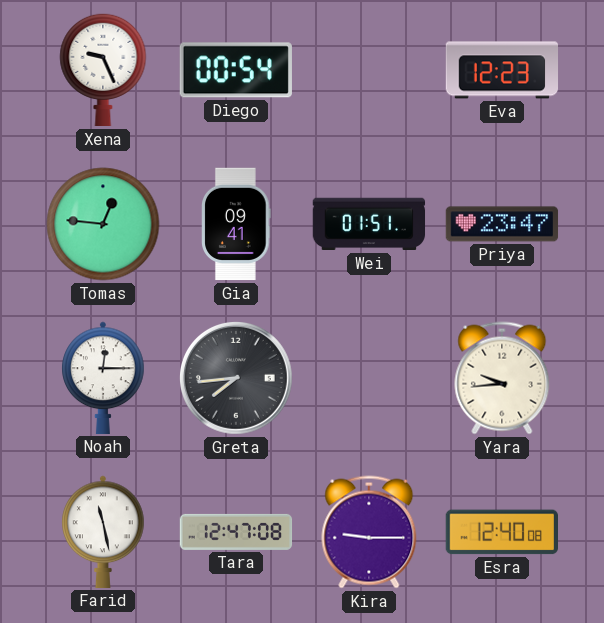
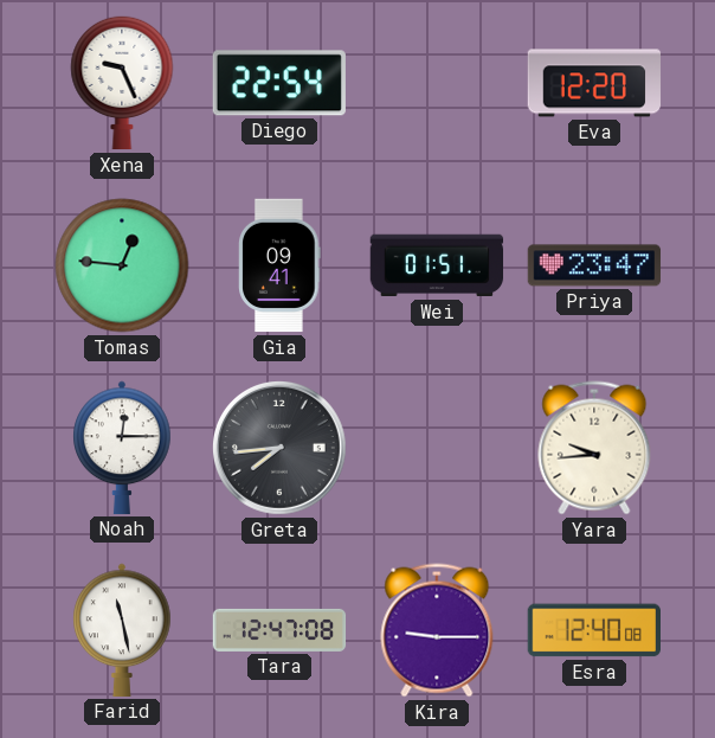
Diego: 00:54 -> 22:54 (279, 83)
Eva: 12:23 -> 12:20 (594, 83)
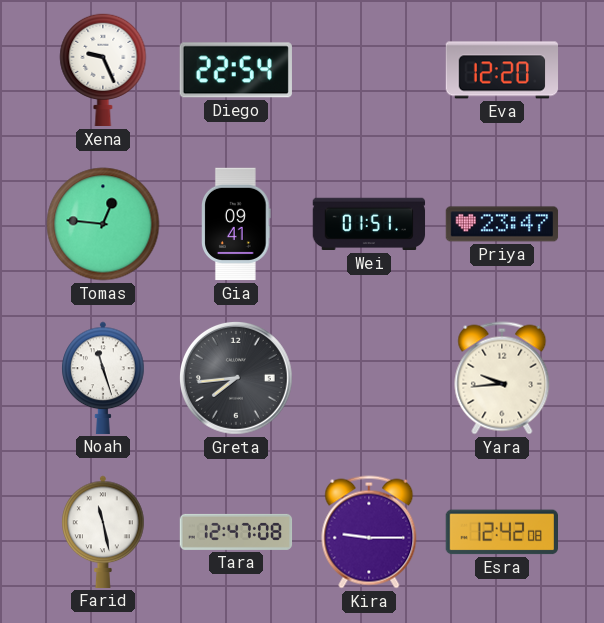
Noah: 12:15 -> 11:27 (103, 378)
Esra: 12:40 -> 12:42 (501, 532)
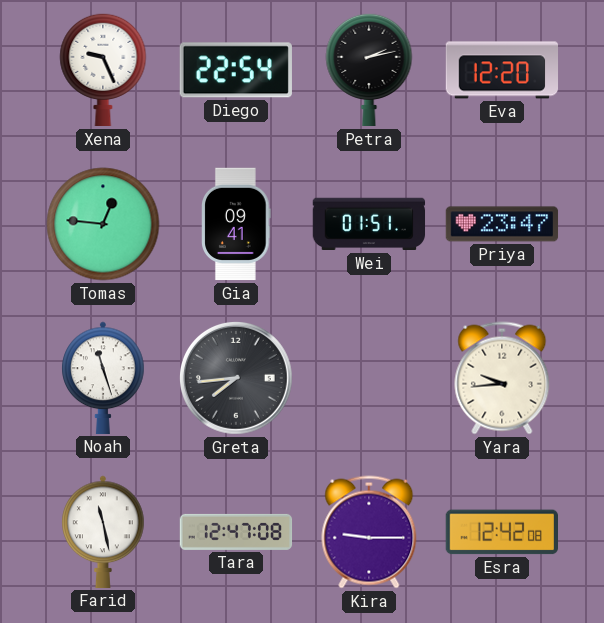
Petra: none -> 2:13 (369, 70)
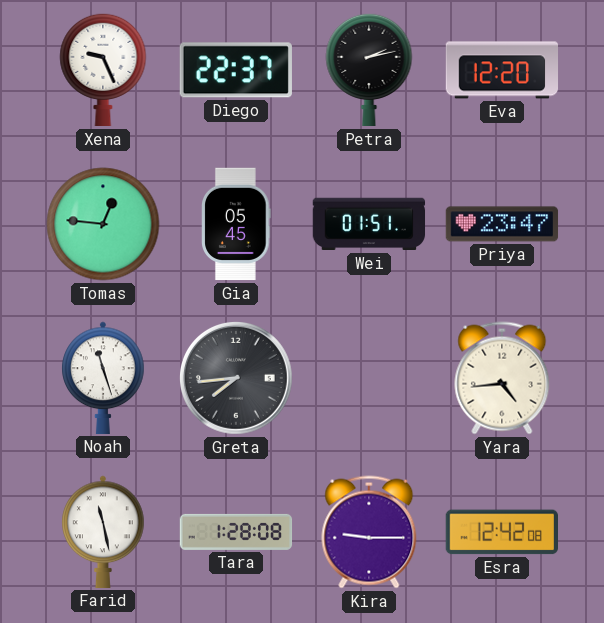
Diego: 22:54 -> 22:37 (236, 70)
Gia: 09:41 -> 05:45 (236, 224)
Yara: 9:44 -> 4:44 (502, 378)
Tara: 12:47 -> 1:28 (236, 532)
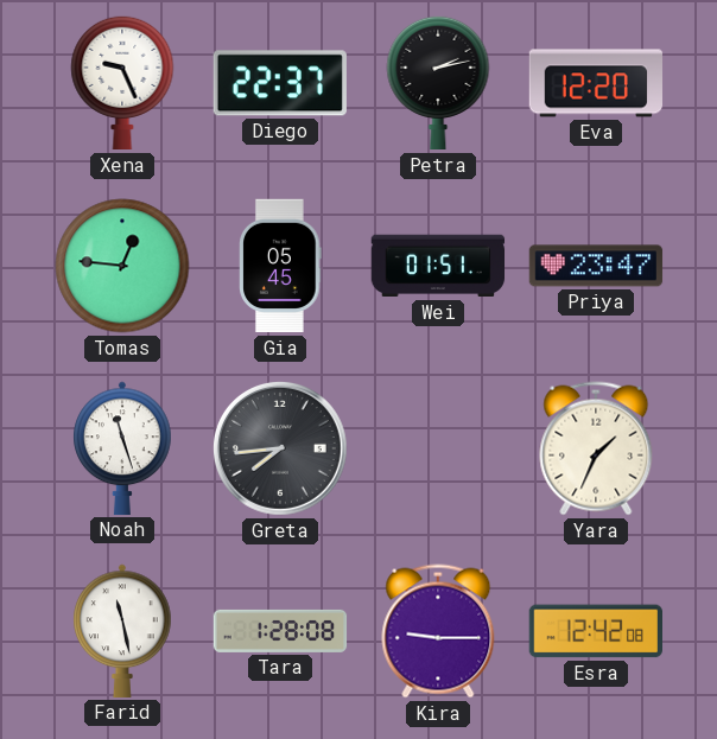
Yara: 4:44 -> 1:34 (596, 448)
